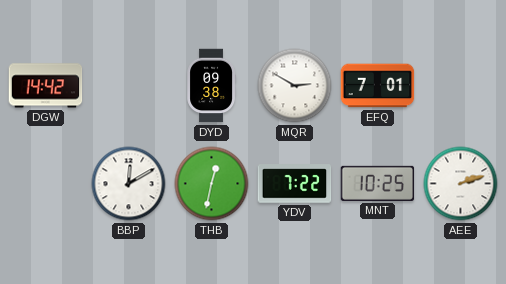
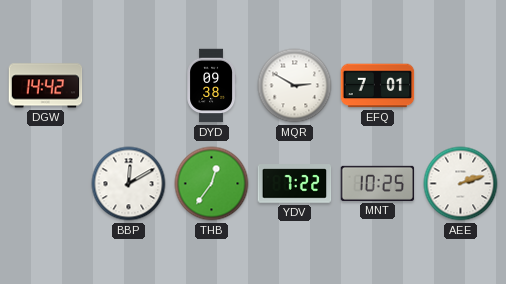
THB: 12:32 -> 12:36 (212, 184)
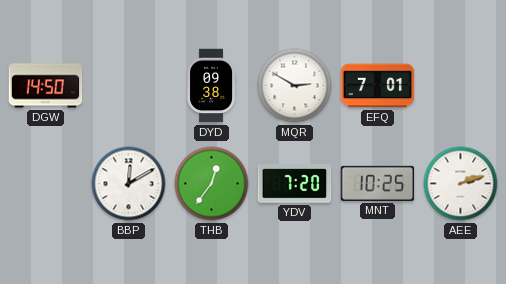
DGW: 14:42 -> 14:50 (46, 86)
YDV: 7:22 -> 7:20 (295, 184)
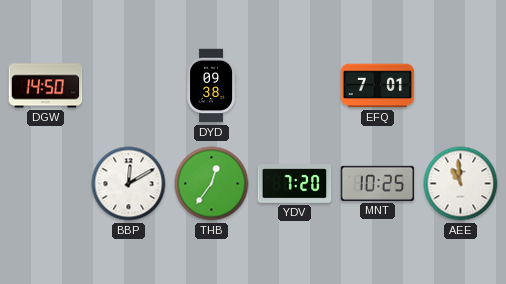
MQR: 2:50 -> none (295, 86)
AEE: 2:12 -> 10:59 (461, 184)
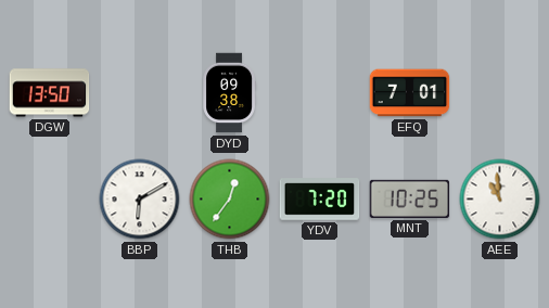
DGW: 14:50 -> 13:50 (50, 93)
BBP: 12:10 -> 6:10 (140, 200)
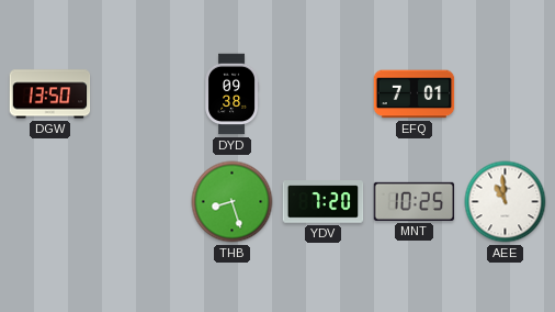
BBP: 6:10 -> none (140, 200)
THB: 12:36 -> 8:27 (233, 202)
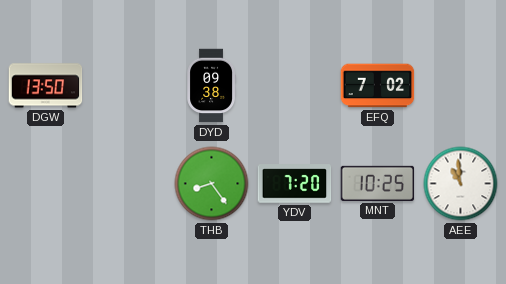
EFQ: 7:01 -> 7:02 (378, 86)
THB: 8:27 -> 8:24 (212, 184)
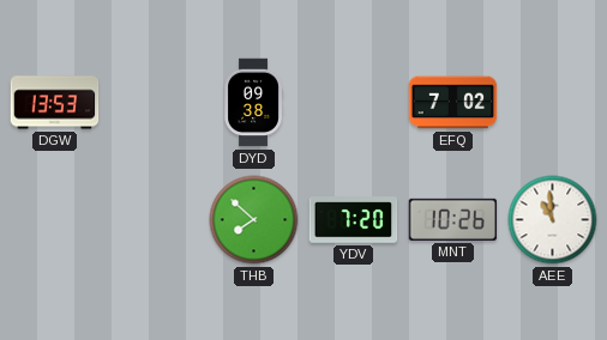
DGW: 13:50 -> 13:53 (55, 103)
THB: 8:24 -> 7:52 (254, 220)
MNT: 10:25 -> 10:26 (453, 219)
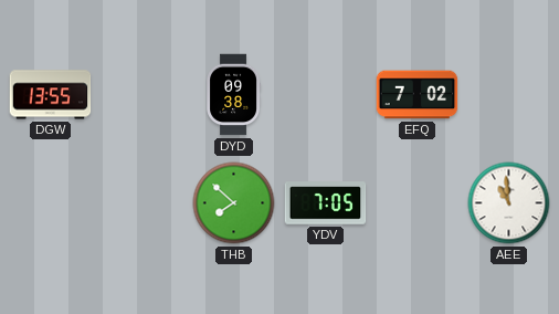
DGW: 13:53 -> 13:55 (51, 95)
YDV: 7:20 -> 7:05 (326, 203)
MNT: 10:26 -> none (453, 219)
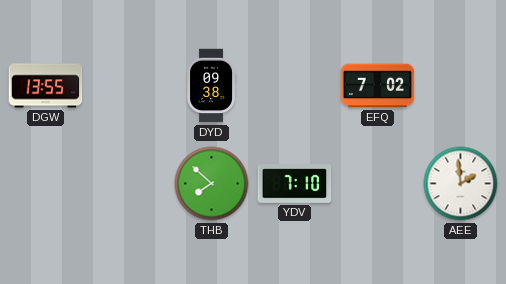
YDV: 7:05 -> 7:10 (295, 184)
AEE: 10:59 -> 1:59 (461, 184)
